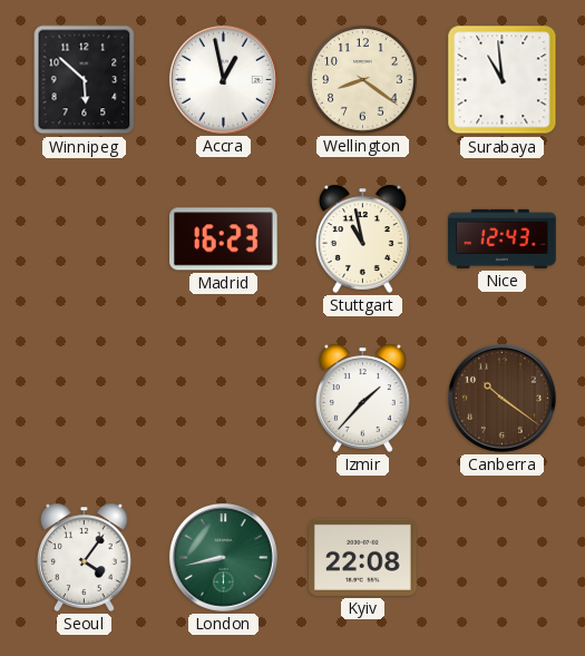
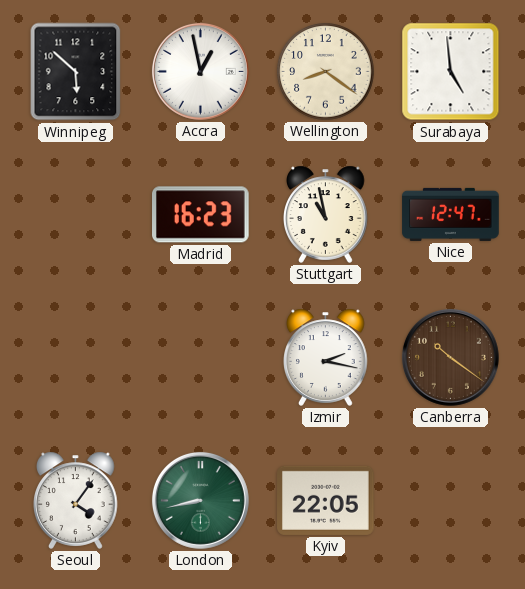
Surabaya: 10:59 -> 4:59 (451, 72)
Nice: 12:43 -> 12:47 (451, 214)
Izmir: 1:37 -> 2:17 (326, 357)
Kyiv: 22:08 -> 22:05 (326, 500)
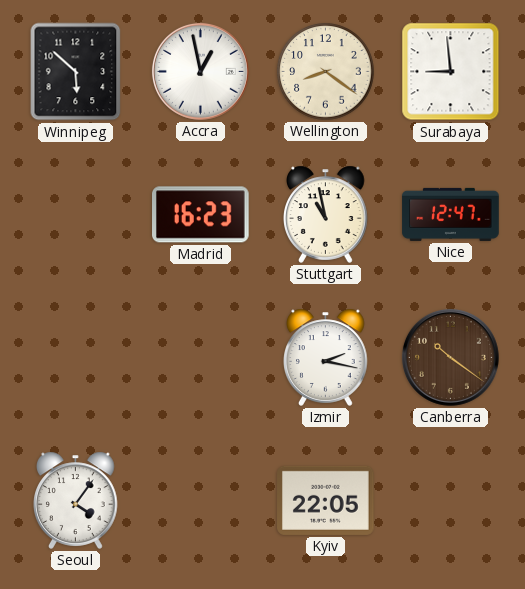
Surabaya: 4:59 -> 8:59 (451, 72)
London: 8:43 -> none (200, 500)
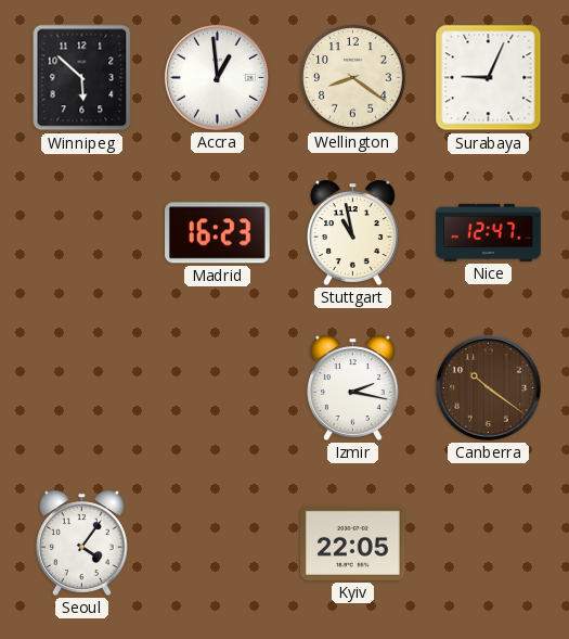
Accra: 12:58 -> 12:59 (217, 77)
Surabaya: 8:59 -> 9:04 (489, 78)
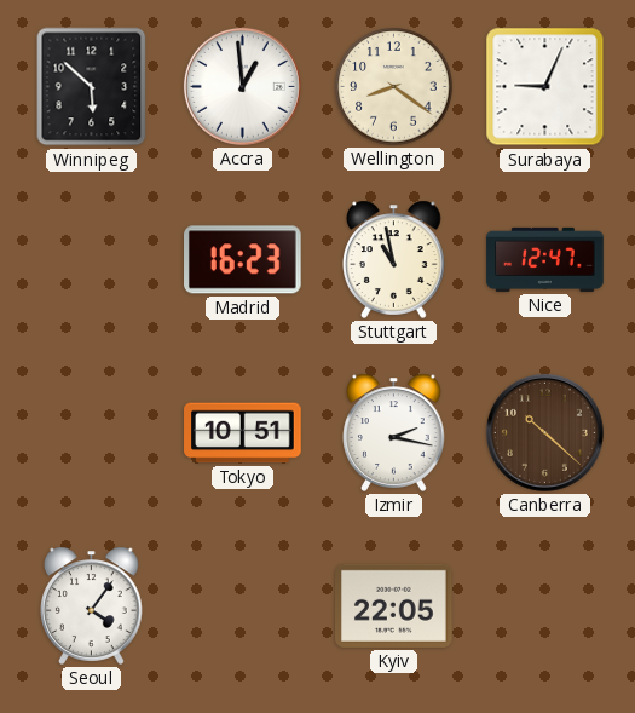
Tokyo: none -> 10:51 (243, 433)
Canberra: 10:21 -> 10:22 (544, 432)
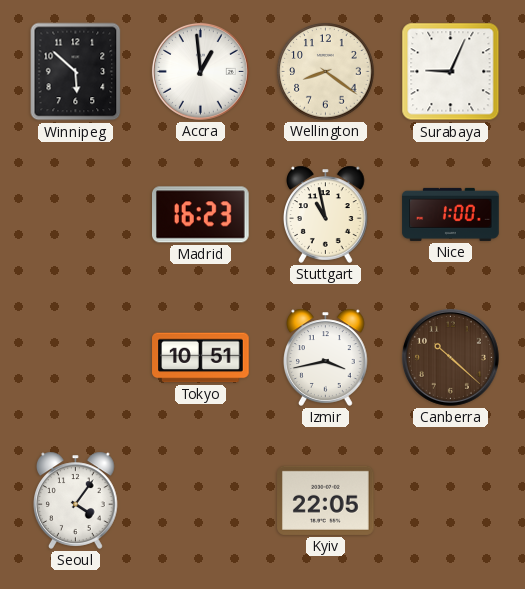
Nice: 12:47 -> 1:00 (451, 214)
Izmir: 2:17 -> 3:43 (326, 357)
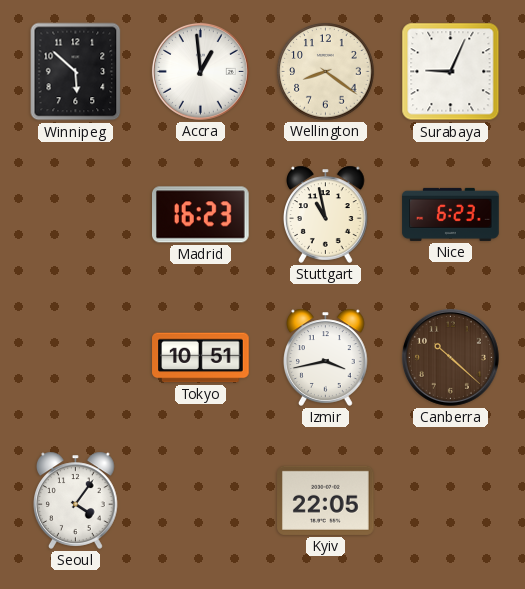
Nice: 1:00 -> 6:23 (451, 214)
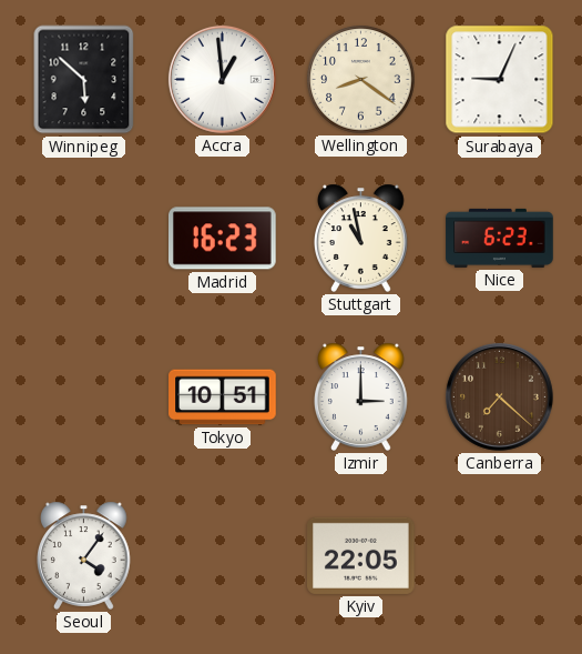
Izmir: 3:43 -> 3:00 (361, 396)
Canberra: 10:22 -> 7:22 (499, 396)
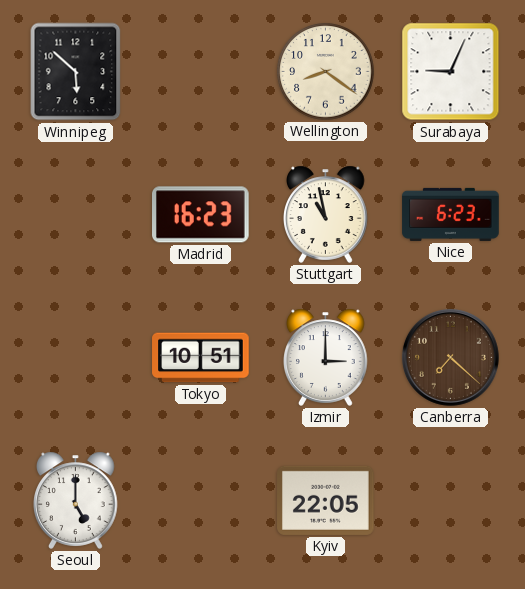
Accra: 12:59 -> none (222, 79)
Seoul: 4:06 -> 5:00 (76, 500)
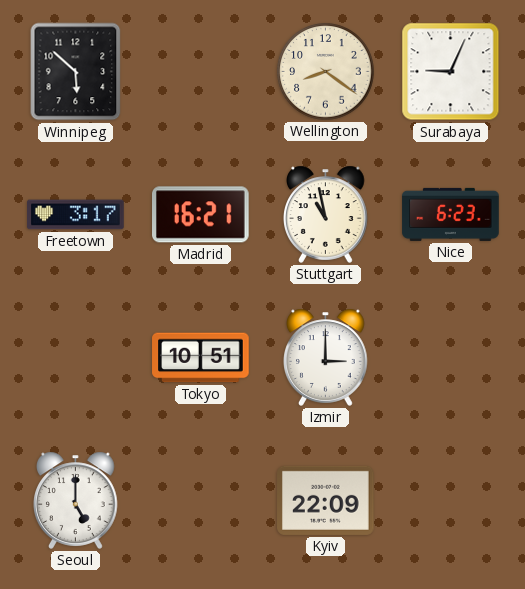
Freetown: none -> 3:17 (76, 215)
Madrid: 16:23 -> 16:21 (201, 215)
Canberra: 7:22 -> none (450, 357)
Kyiv: 22:05 -> 22:09 (326, 500)
